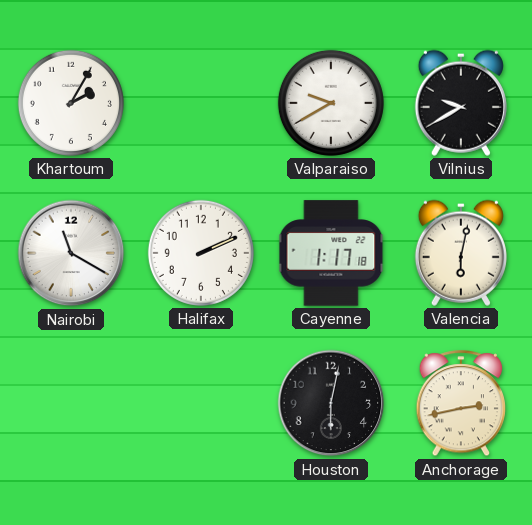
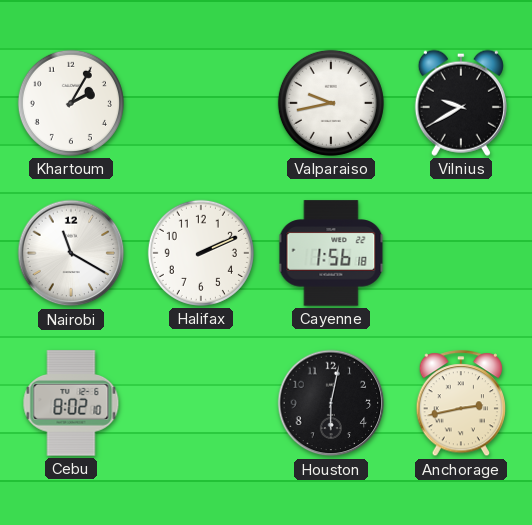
Valparaiso: 9:40 -> 9:43 (331, 103)
Cayenne: 1:17 -> 1:56 (331, 253)
Valencia: 6:02 -> none (461, 253)
Cebu: none -> 8:02 (71, 403)
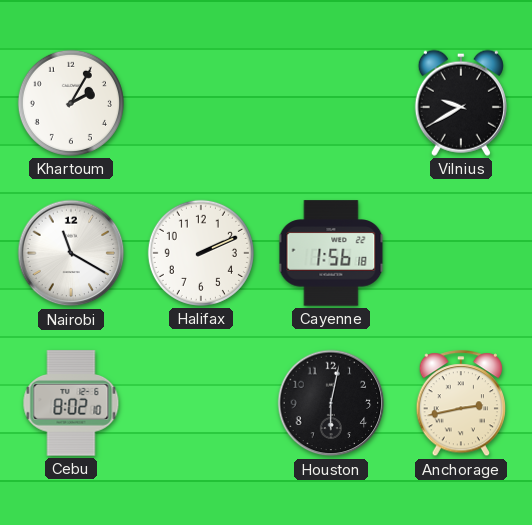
Valparaiso: 9:43 -> none (331, 103)
